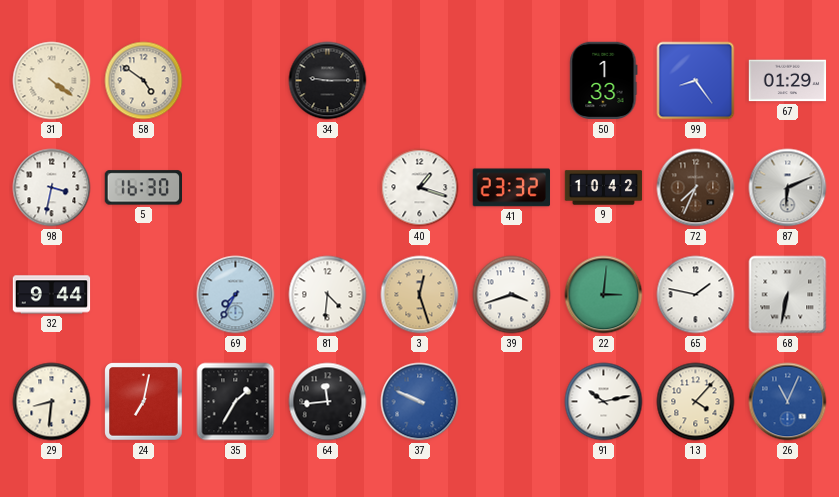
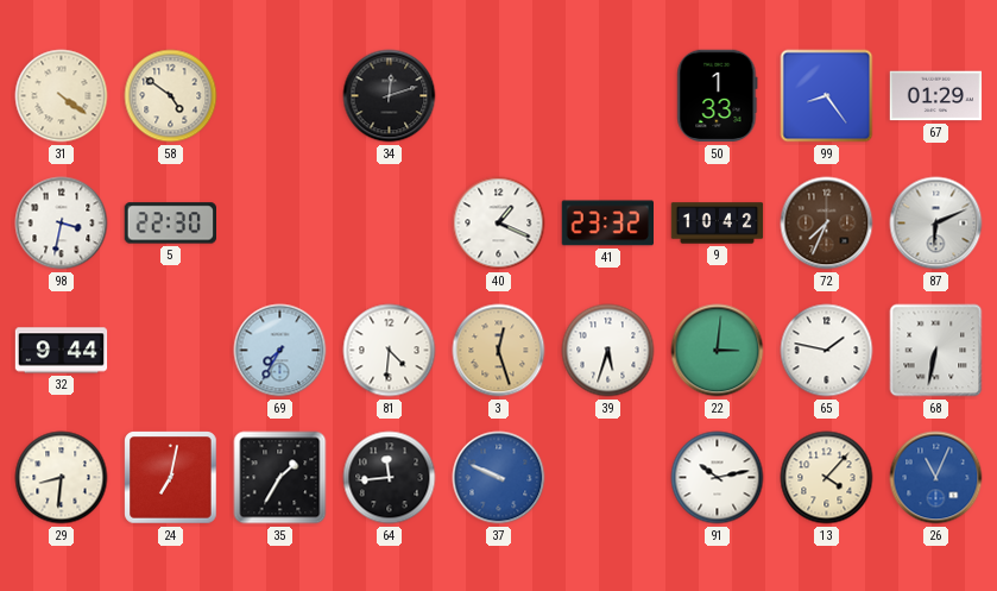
34: 9:15 -> 12:12 (390, 96)
5: 16:30 -> 22:30 (170, 224)
40: 1:18 -> 1:19 (499, 224)
39: 3:42 -> 5:33 (608, 351)
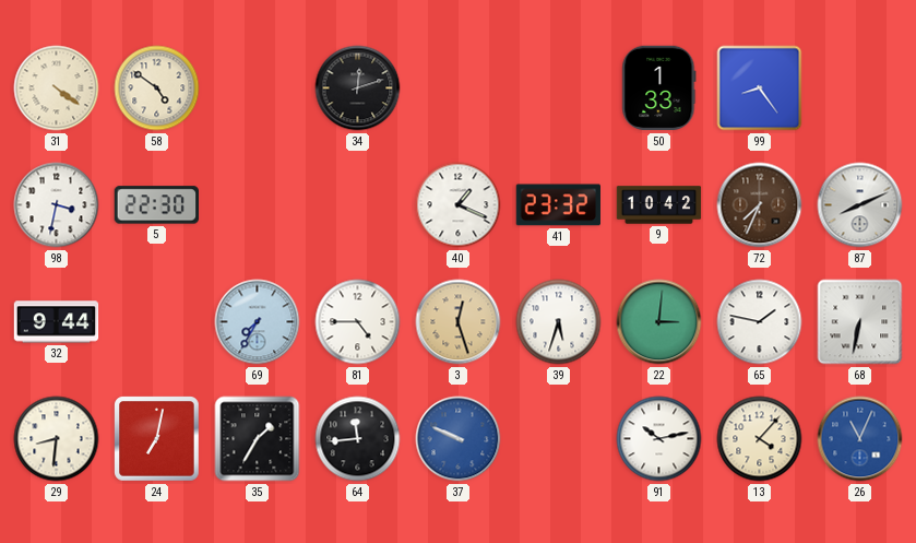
67: 01:29 -> none (936, 96)
87: 6:11 -> 8:11 (860, 205)
81: 4:31 -> 4:45 (358, 322)
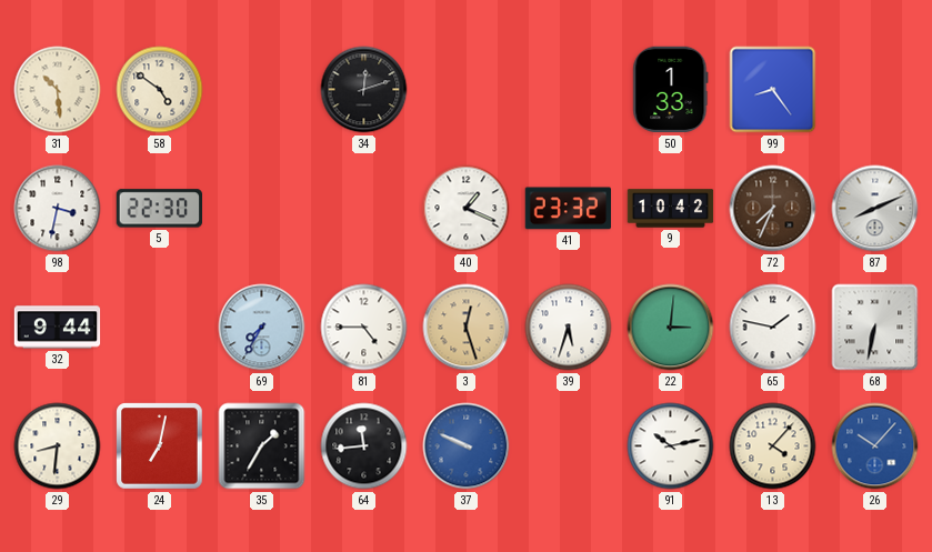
31: 4:21 -> 10:29 (58, 90)
26: 11:04 -> 10:07 (875, 446)
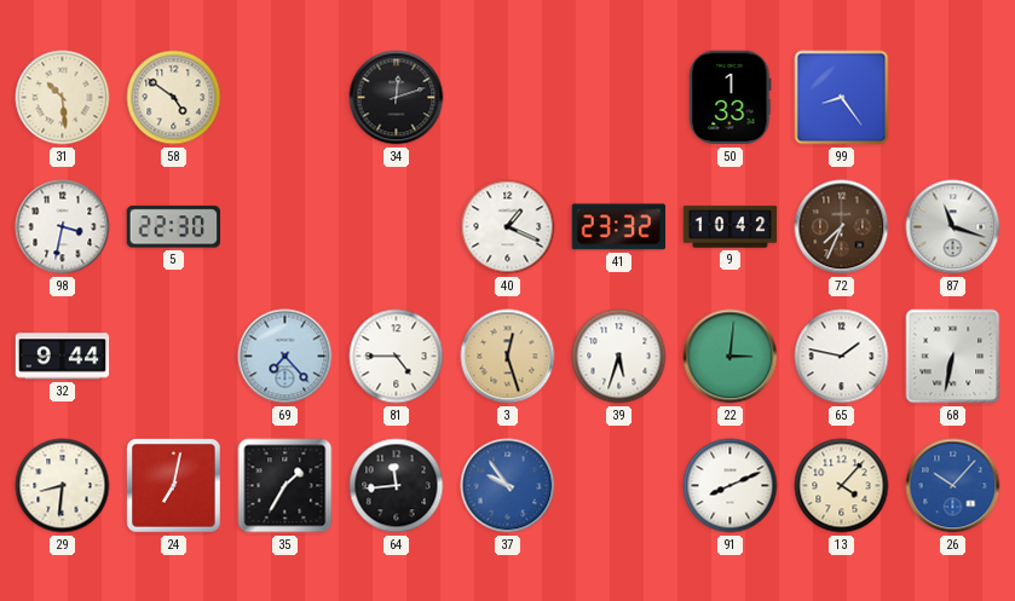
87: 8:11 -> 11:18 (953, 227)
69: 7:35 -> 7:23 (286, 357)
37: 9:49 -> 9:54 (508, 486)
91: 10:13 -> 8:11 (731, 486)
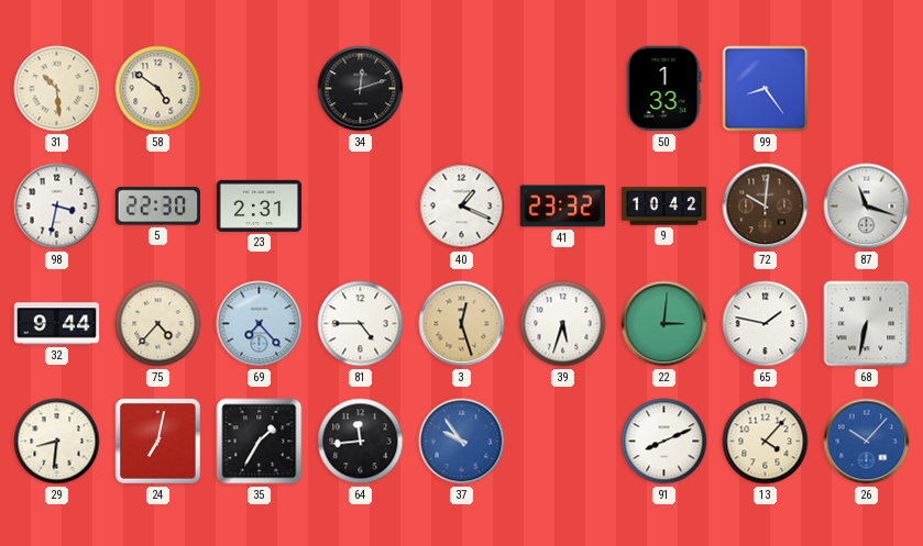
23: none -> 2:31 (260, 205)
72: 7:34 -> 10:01 (766, 207)
75: none -> 4:37 (158, 324)
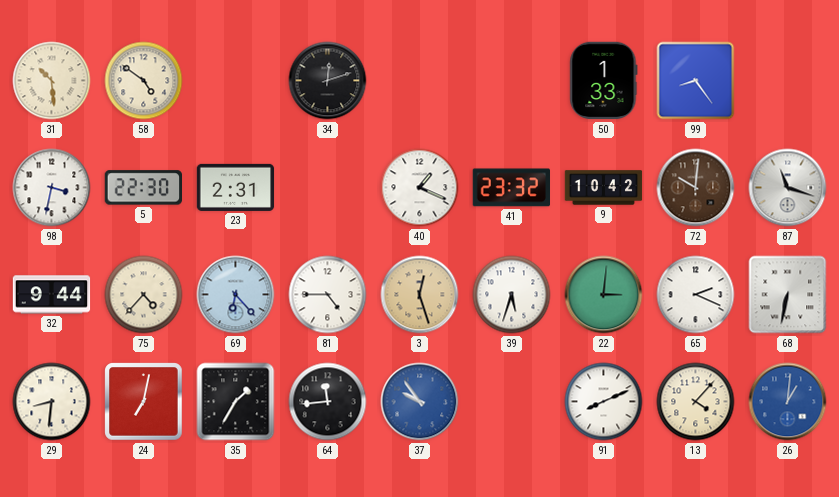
69: 7:23 -> 6:23 (236, 295)
65: 1:47 -> 2:19 (696, 295)
26: 10:07 -> 1:01 (788, 402)
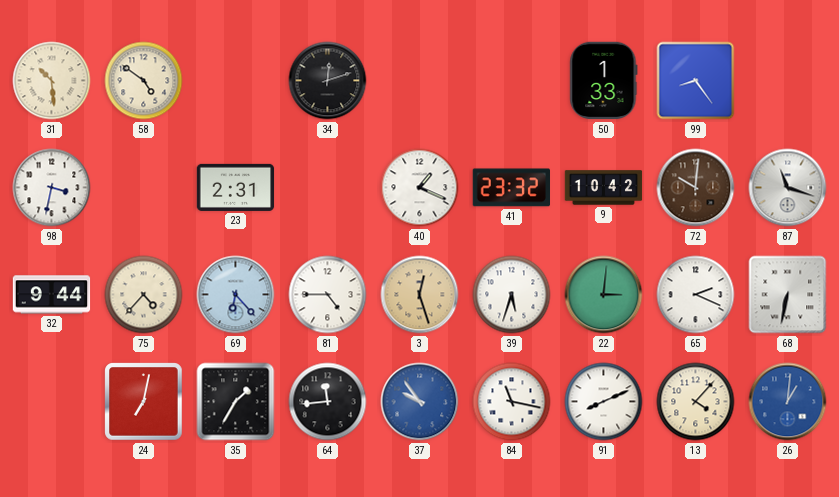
5: 22:30 -> none (143, 188)
29: 8:31 -> none (52, 402)
84: none -> 11:17 (512, 402)
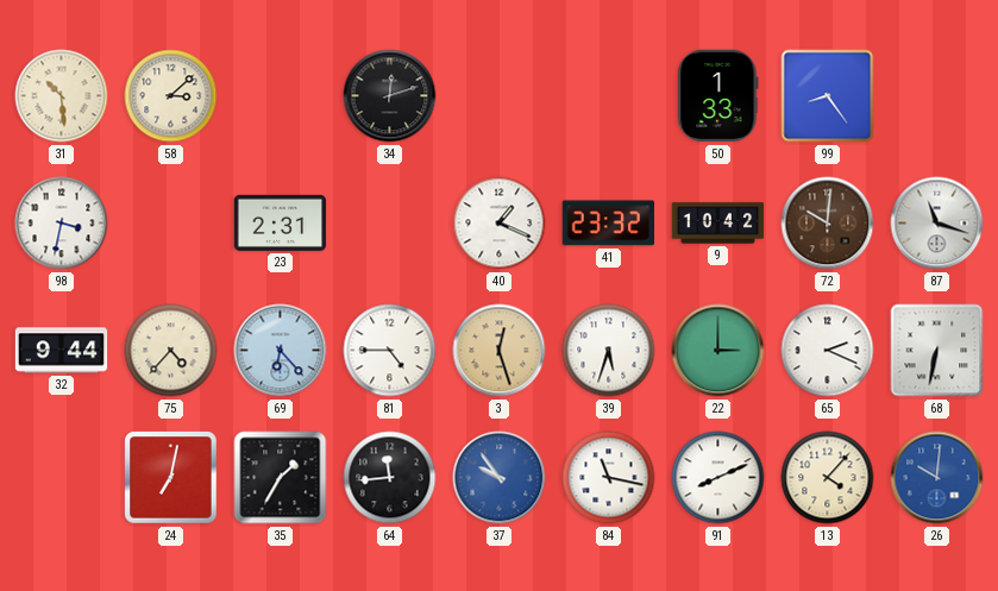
58: 4:51 -> 3:08 (171, 96)
22: 3:01 -> 3:00 (718, 351)
26: 1:01 -> 10:01 (937, 478)
